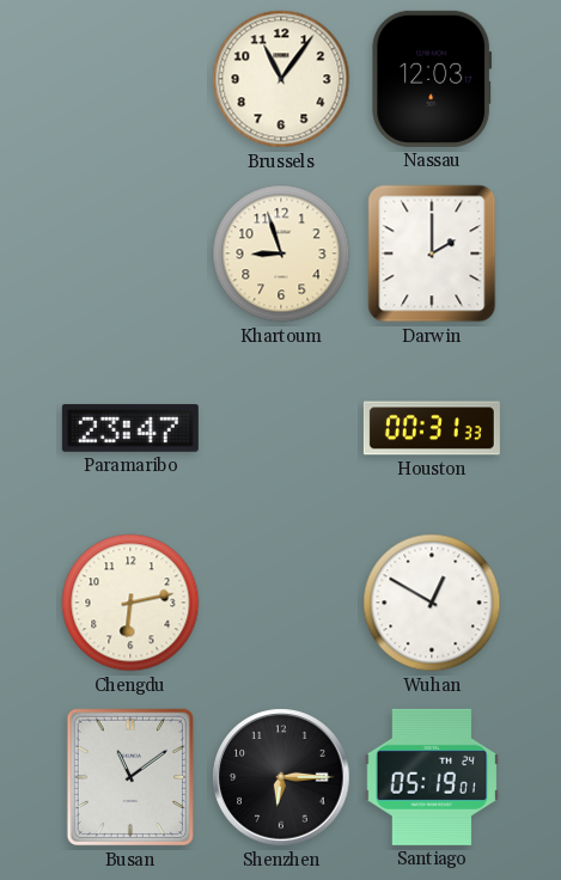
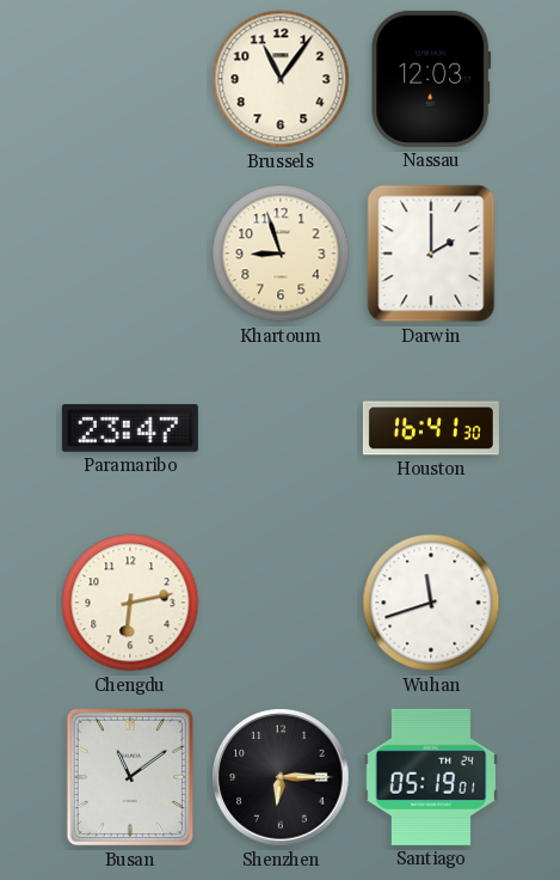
Houston: 00:31 -> 16:41 (431, 428)
Wuhan: 12:50 -> 11:42 (431, 603)
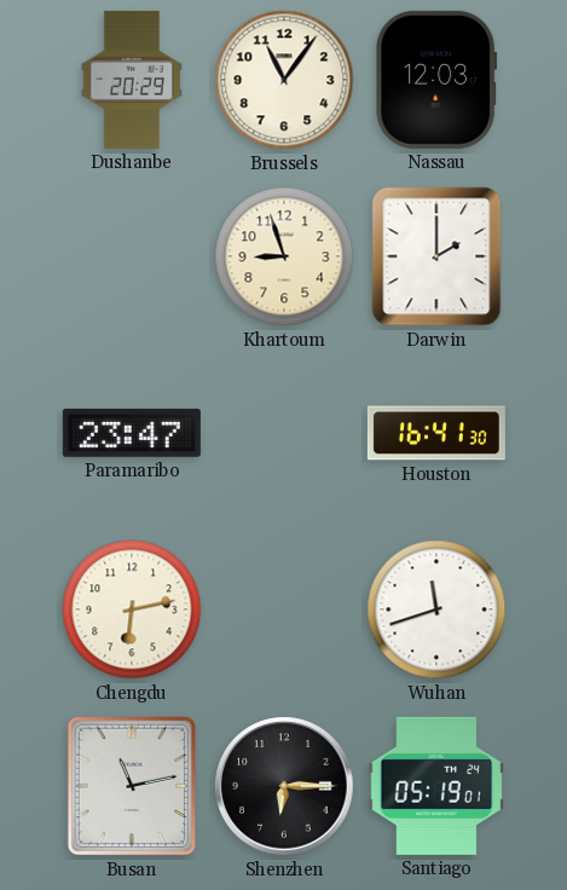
Dushanbe: none -> 20:29 (132, 80)
Busan: 11:09 -> 11:13 (132, 786)
